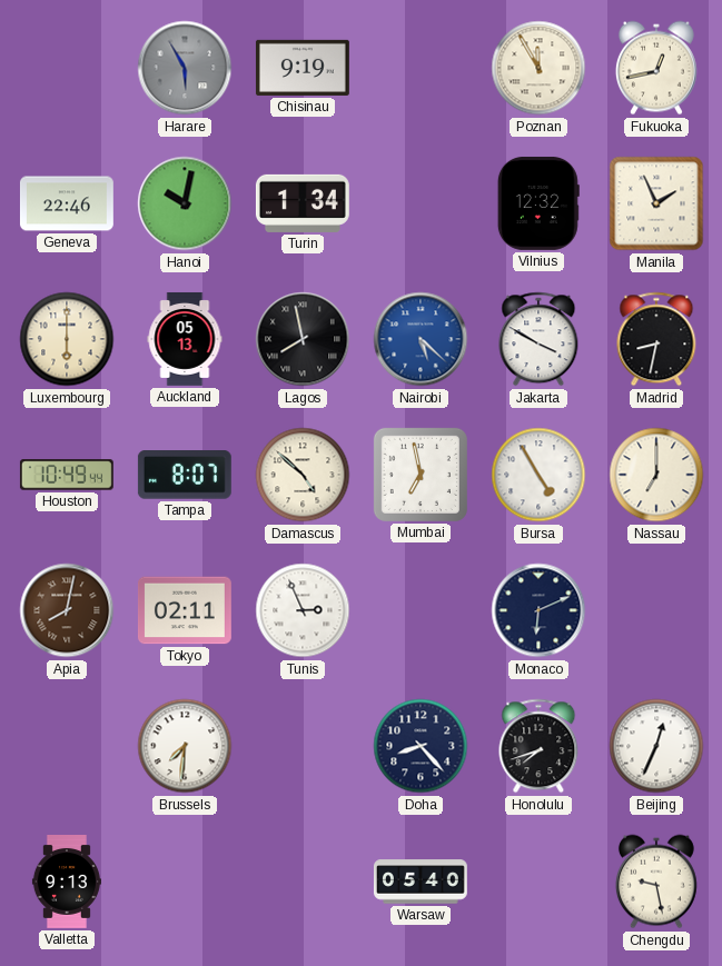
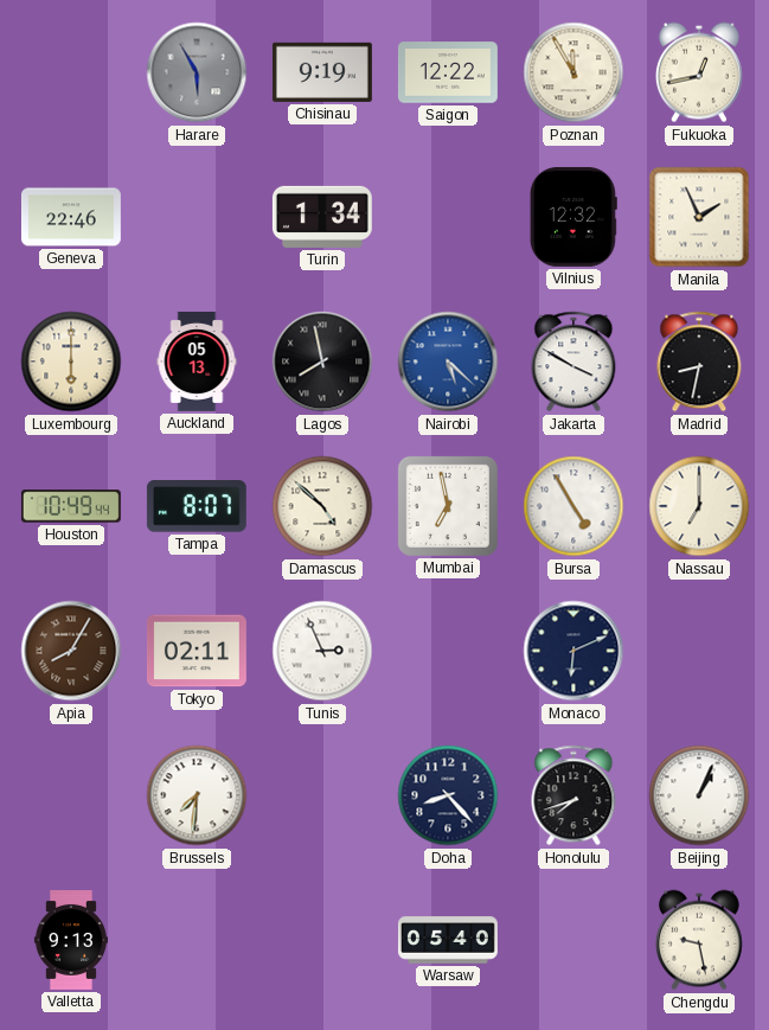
Saigon: none -> 12:22 (448, 72)
Hanoi: 10:02 -> none (185, 203)
Apia: 8:02 -> 8:05 (71, 651)
Beijing: 12:34 -> 1:04 (699, 795)
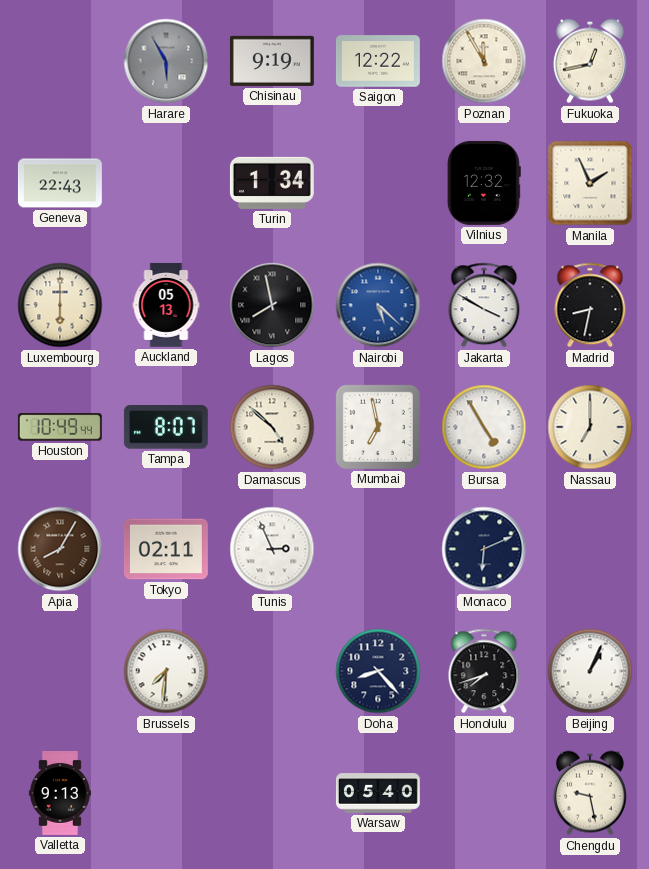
Geneva: 22:46 -> 22:43 (60, 183)
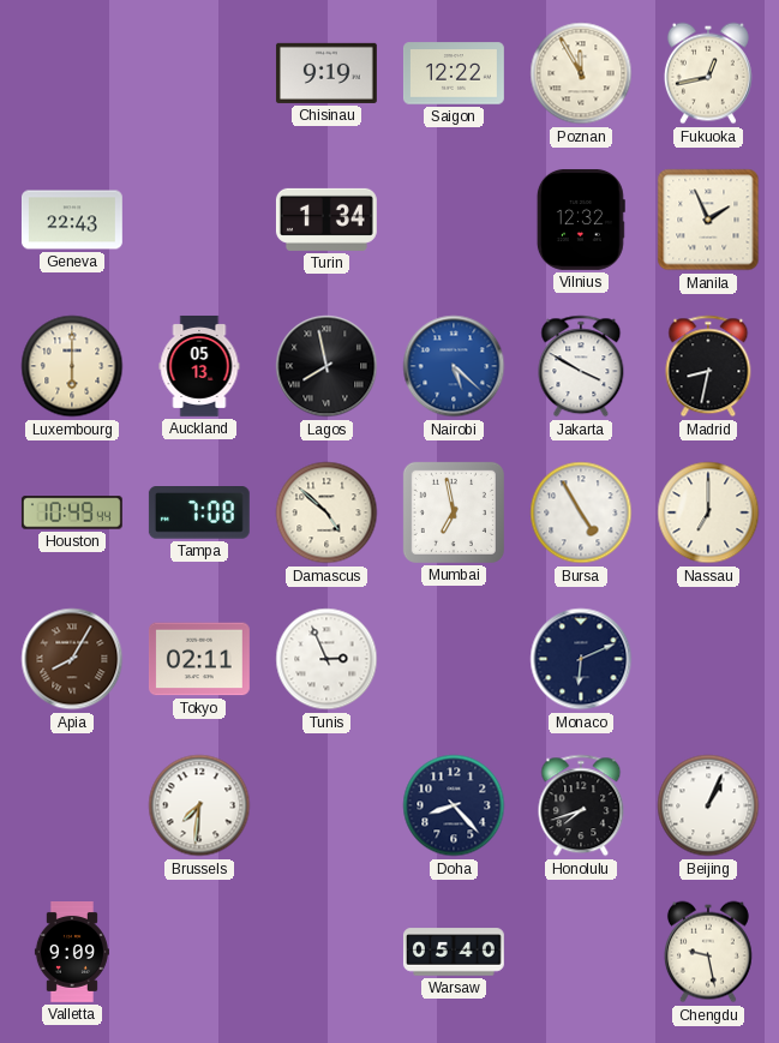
Harare: 5:55 -> none (166, 61)
Tampa: 8:07 -> 7:08 (199, 512)
Valletta: 9:13 -> 9:09 (72, 953)
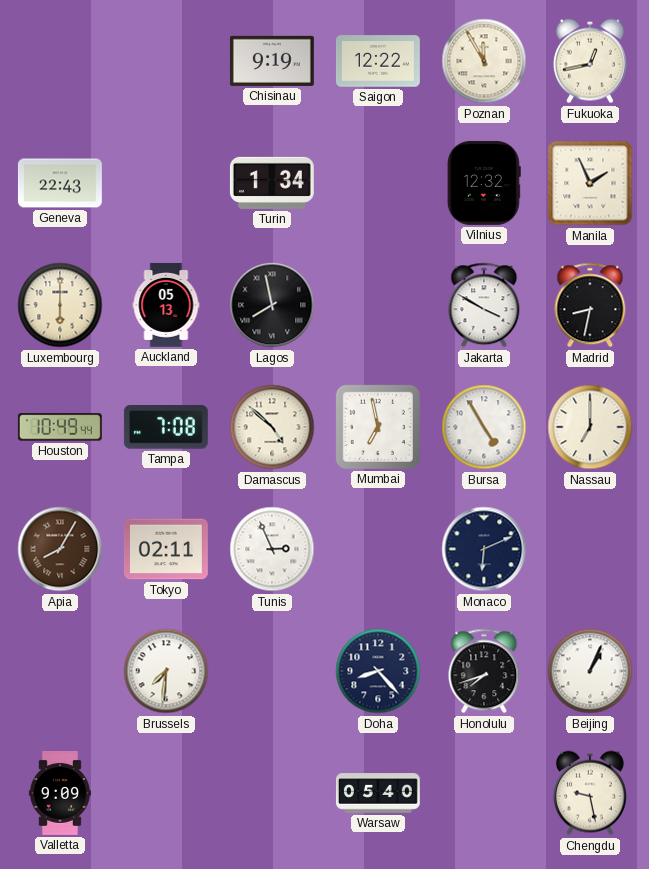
Nairobi: 5:22 -> none (454, 366)
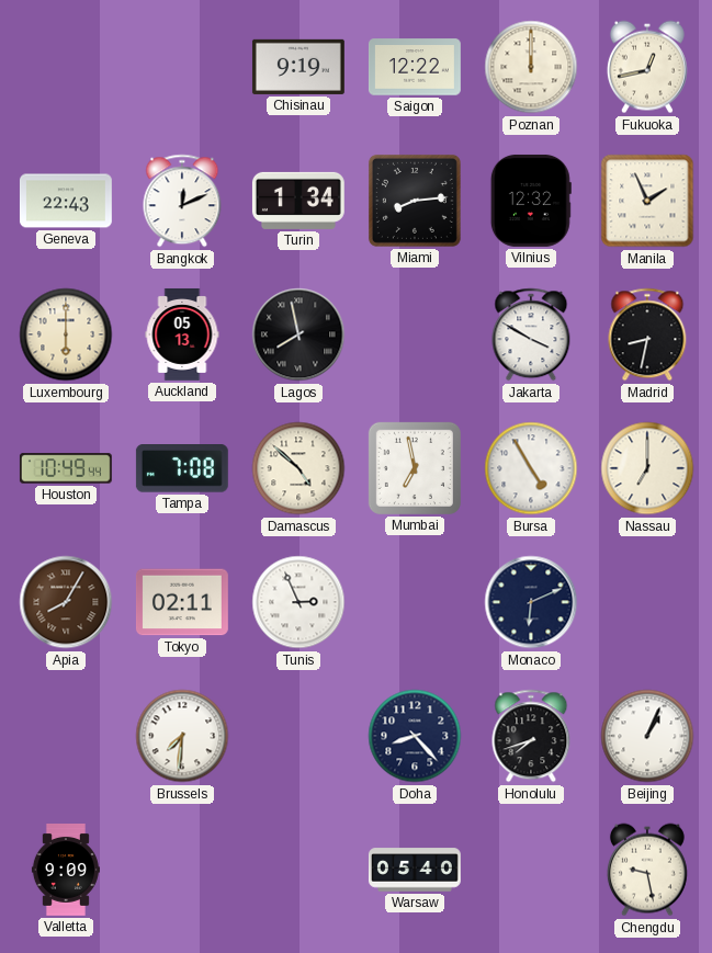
Poznan: 11:55 -> 12:00 (531, 67)
Bangkok: none -> 12:11 (182, 201)
Miami: none -> 8:14 (415, 201)
